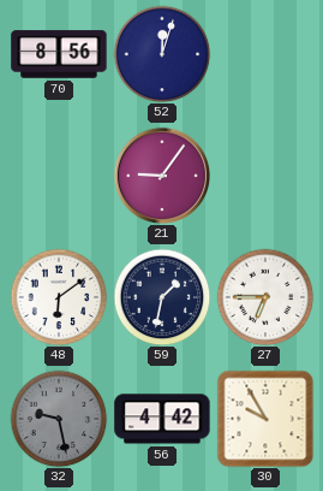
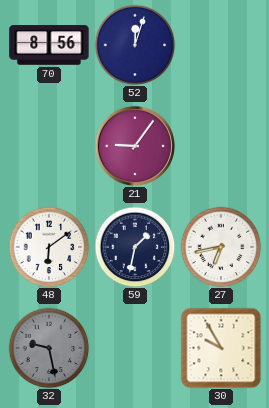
27: 6:45 -> 6:43 (221, 247)
56: 4:42 -> none (162, 419)
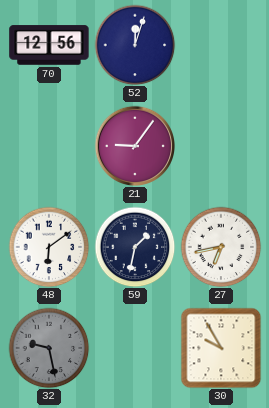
70: 8:56 -> 12:56 (49, 45)
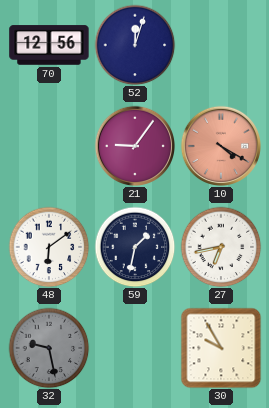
10: none -> 4:20 (220, 145)
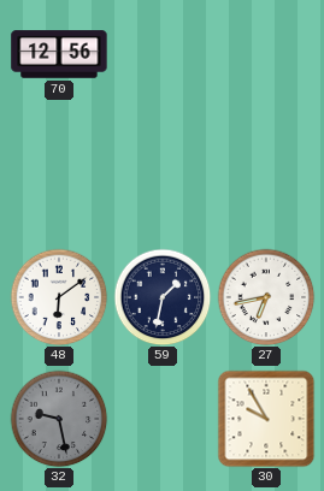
52: 12:03 -> none (135, 45)
21: 9:06 -> none (134, 145)
10: 4:20 -> none (220, 145)
